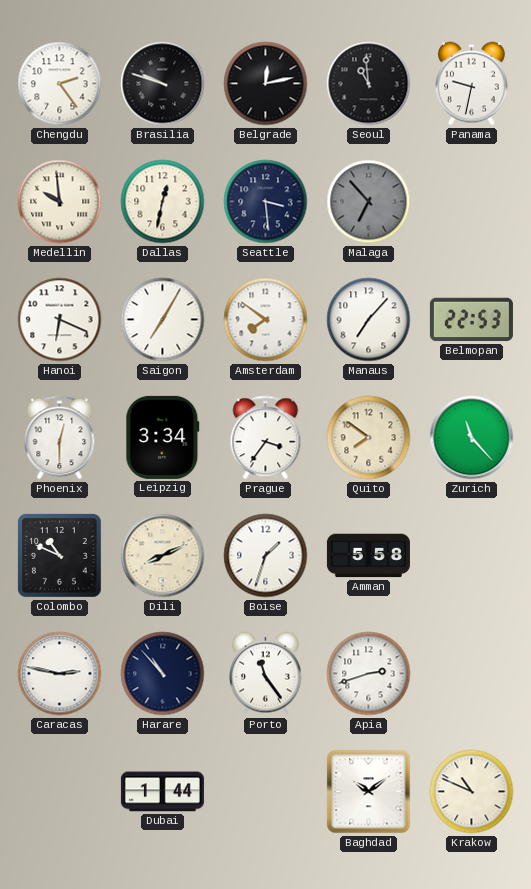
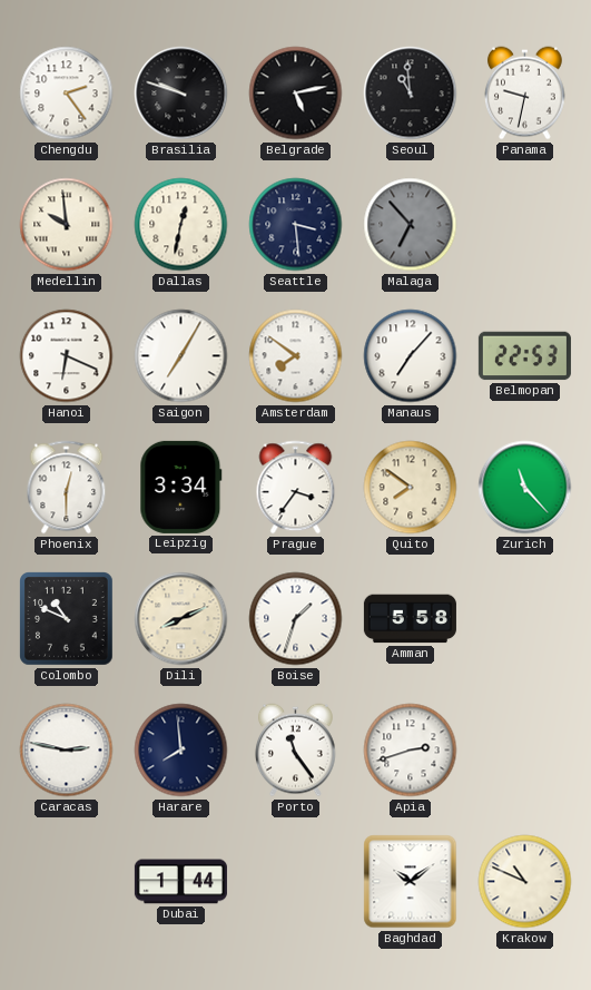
Belgrade: 12:13 -> 5:13 (296, 94)
Harare: 10:53 -> 7:59 (181, 751)
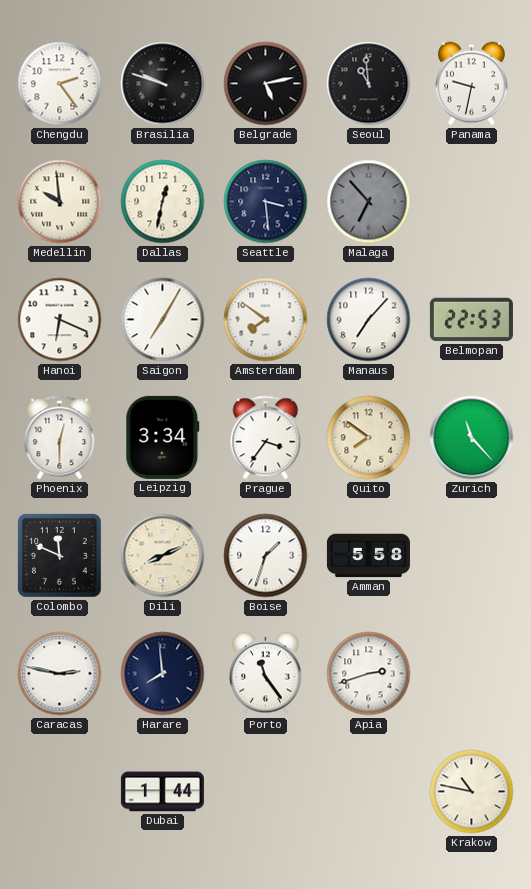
Colombo: 10:49 -> 11:49 (60, 556)
Baghdad: 10:09 -> none (411, 882)
Krakow: 10:49 -> 10:47 (472, 792)
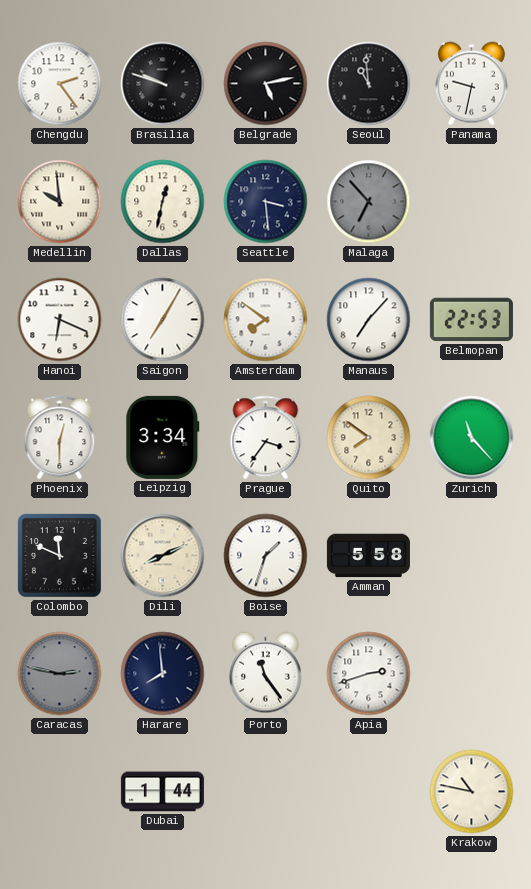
Caracas dial: white -> grey (60, 674)
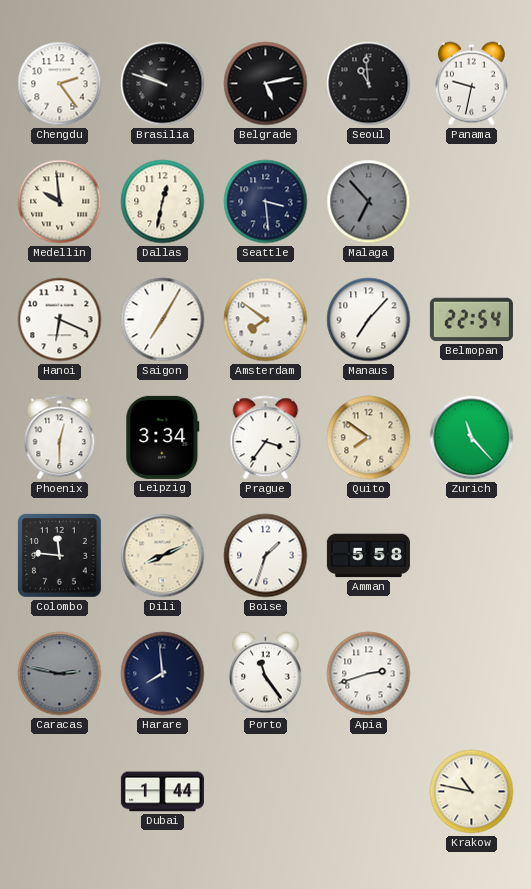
Belmopan: 22:53 -> 22:54 (471, 320)
Colombo: 11:49 -> 11:46 (60, 556)
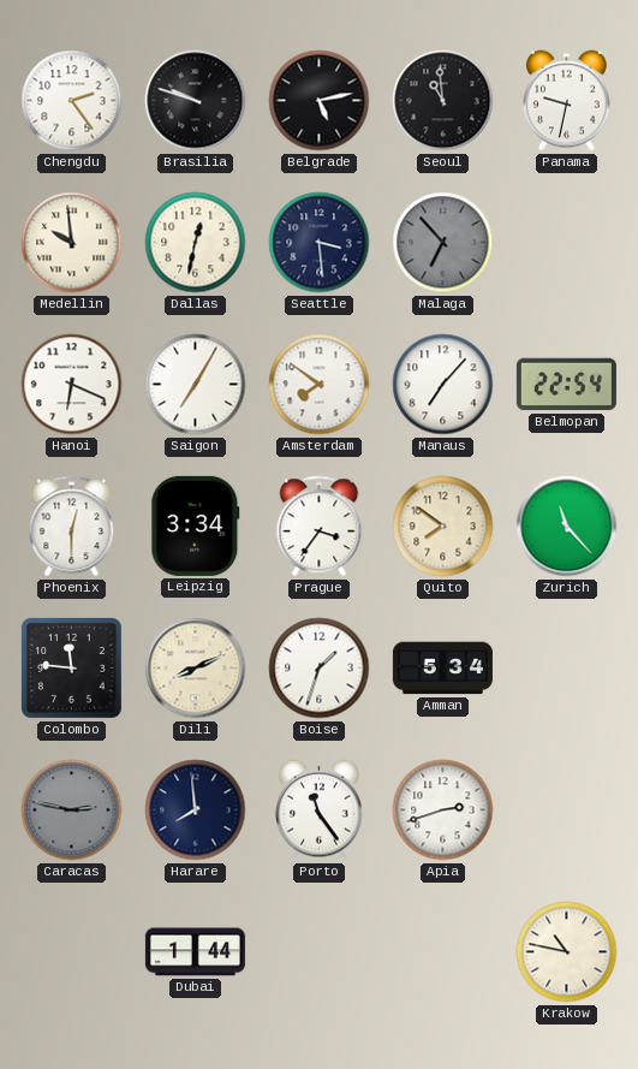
Amman: 5:58 -> 5:34 (442, 669)
